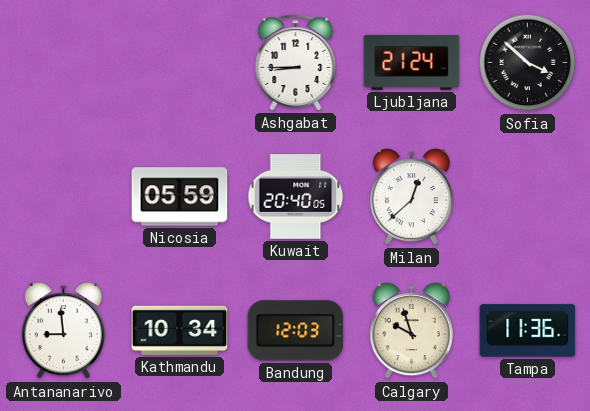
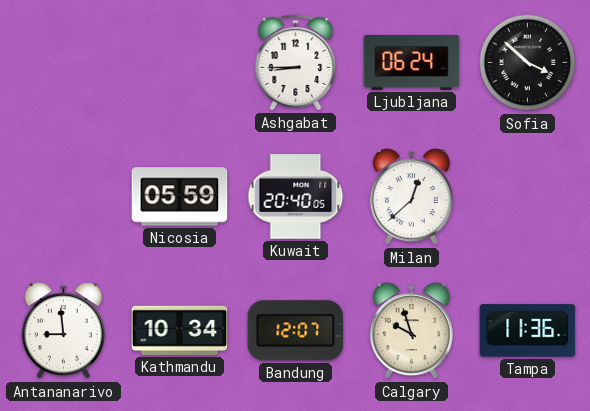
Ljubljana: 21:24 -> 06:24 (412, 63)
Bandung: 12:03 -> 12:07 (296, 331)
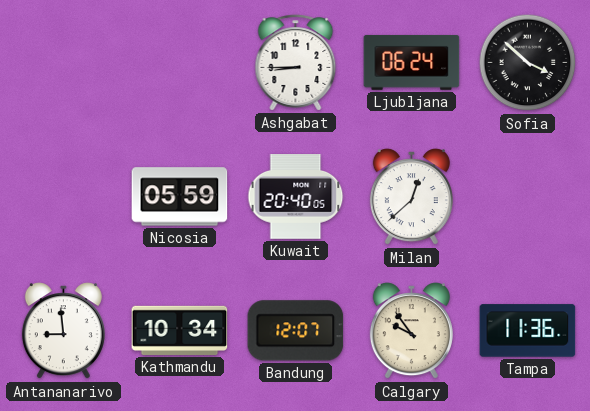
Calgary: 9:57 -> 9:54 (411, 331)
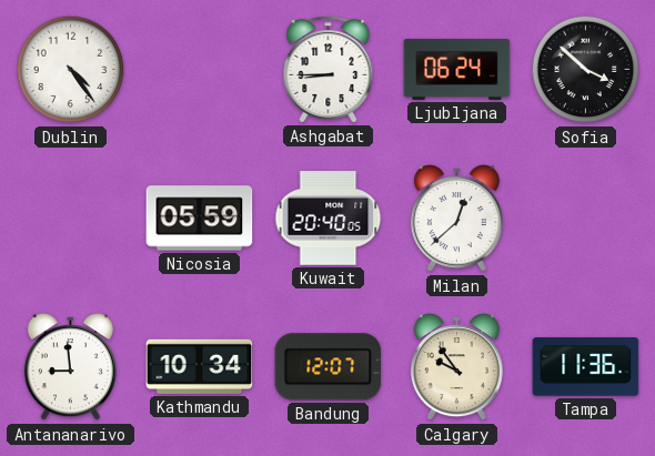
Dublin: none -> 4:24 (71, 70)
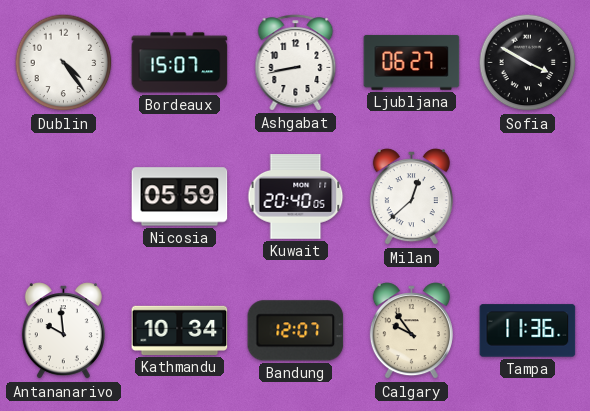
Bordeaux: none -> 15:07 (180, 63)
Ashgabat: 8:45 -> 8:43 (296, 63)
Ljubljana: 06:24 -> 06:27 (412, 63)
Sofia: 3:52 -> 3:50 (528, 63)
Antananarivo: 8:59 -> 9:59 (63, 331)
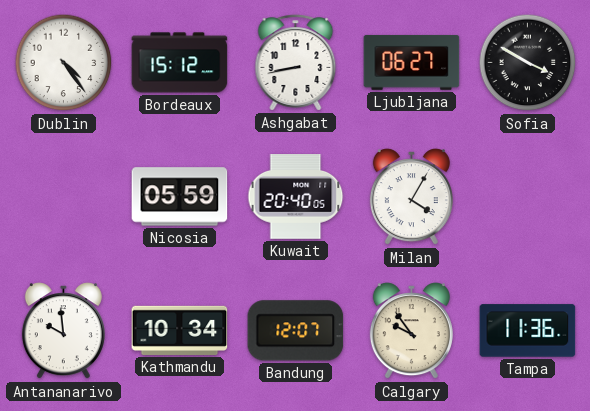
Bordeaux: 15:07 -> 15:12 (180, 63)
Milan: 12:38 -> 4:05 (411, 197)
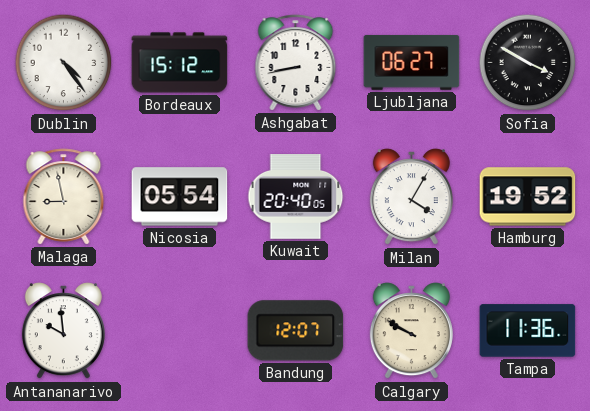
Malaga: none -> 8:58 (64, 197)
Nicosia: 05:59 -> 05:54 (180, 197)
Hamburg: none -> 19:52 (528, 197)
Kathmandu: 10:34 -> none (180, 330)
Calgary: 9:54 -> 9:50 (411, 331)
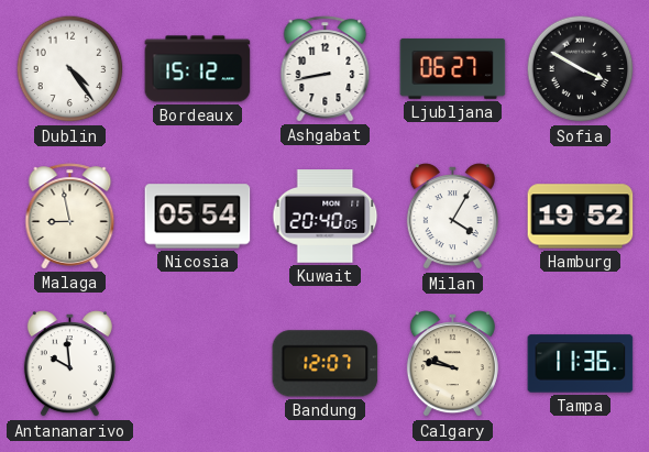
Calgary: 9:50 -> 9:47 (452, 364)
